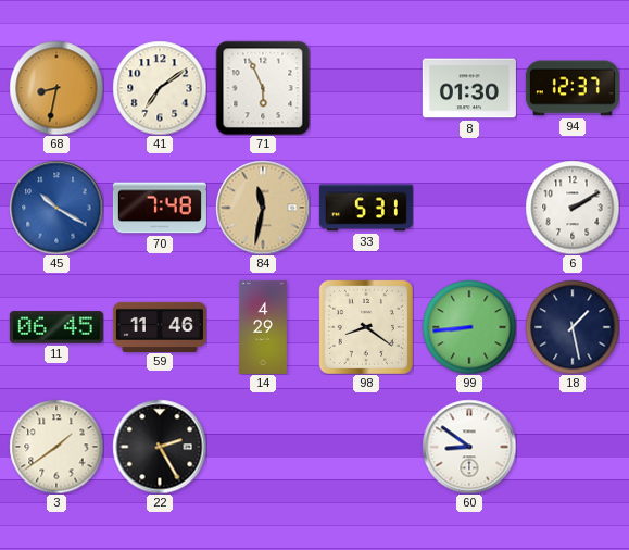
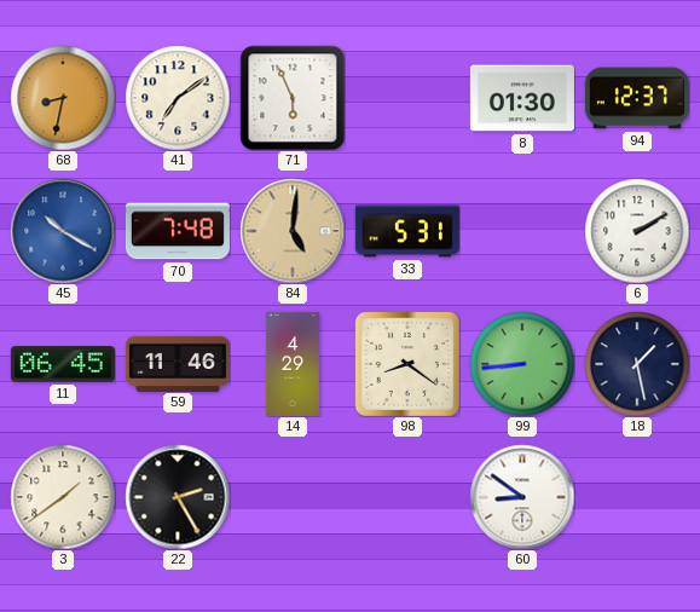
84: 11:32 -> 5:01 (293, 231)
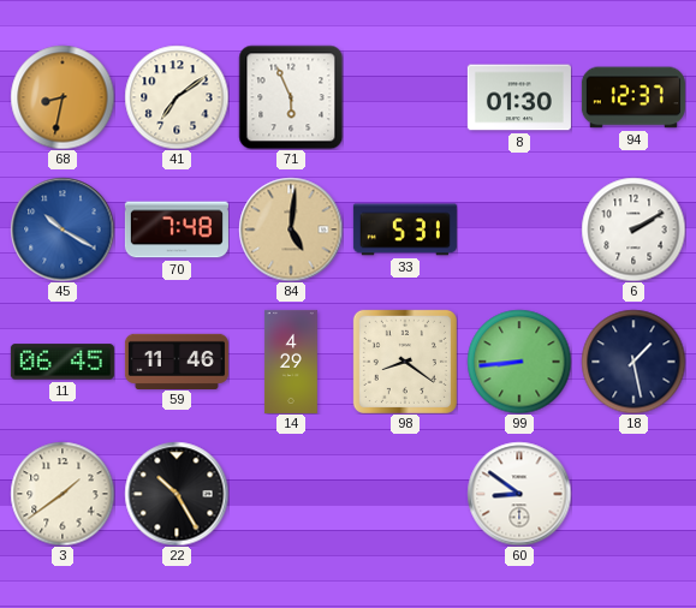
22: 2:25 -> 10:25 (177, 494)
